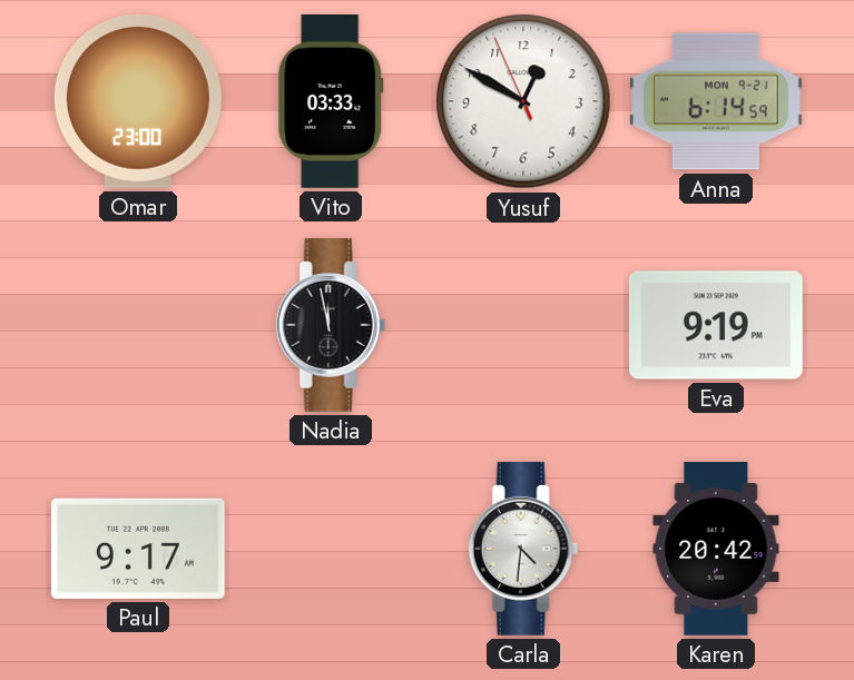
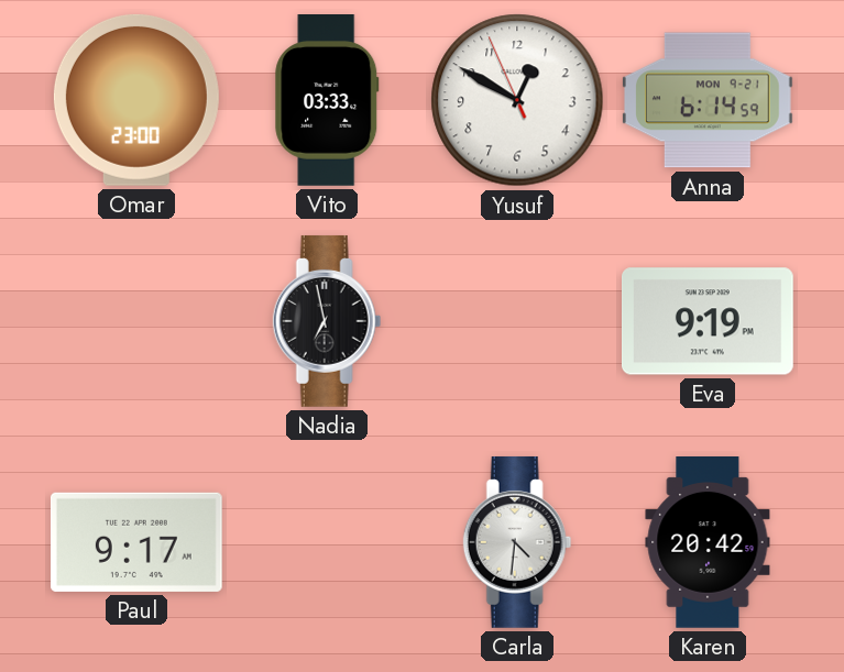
Nadia: 11:58 -> 6:58 (327, 321)
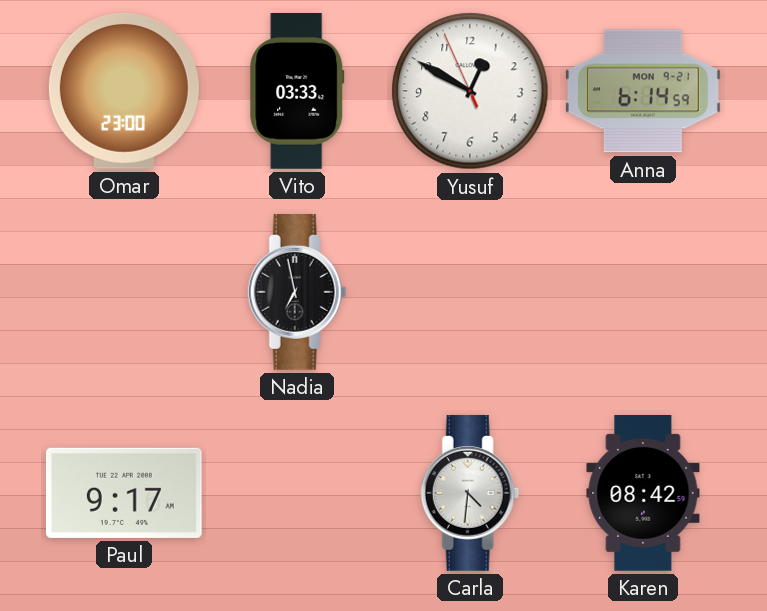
Eva: 9:19 -> none (708, 321)
Karen: 20:42 -> 08:42 (643, 494)
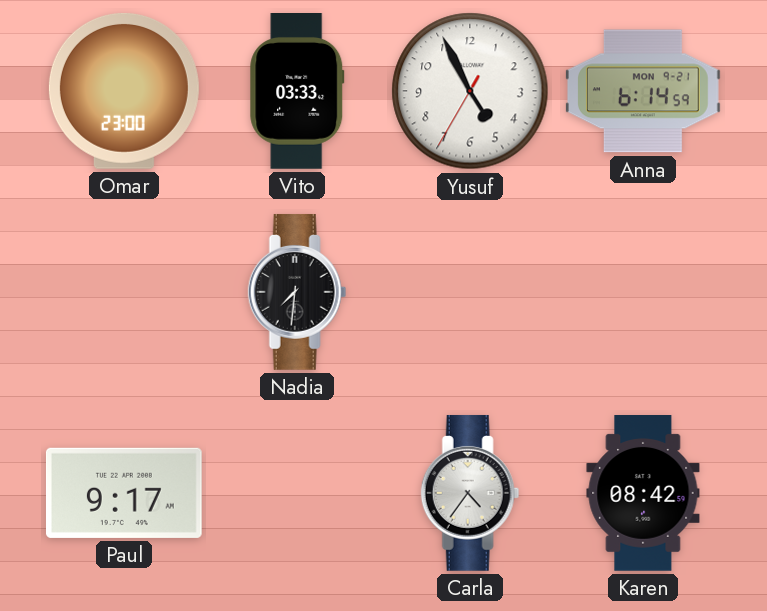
Yusuf: 12:49 -> 4:55 (470, 91)
Nadia: 6:58 -> 7:31 (297, 292)
Carla: 4:31 -> 4:36 (470, 493)
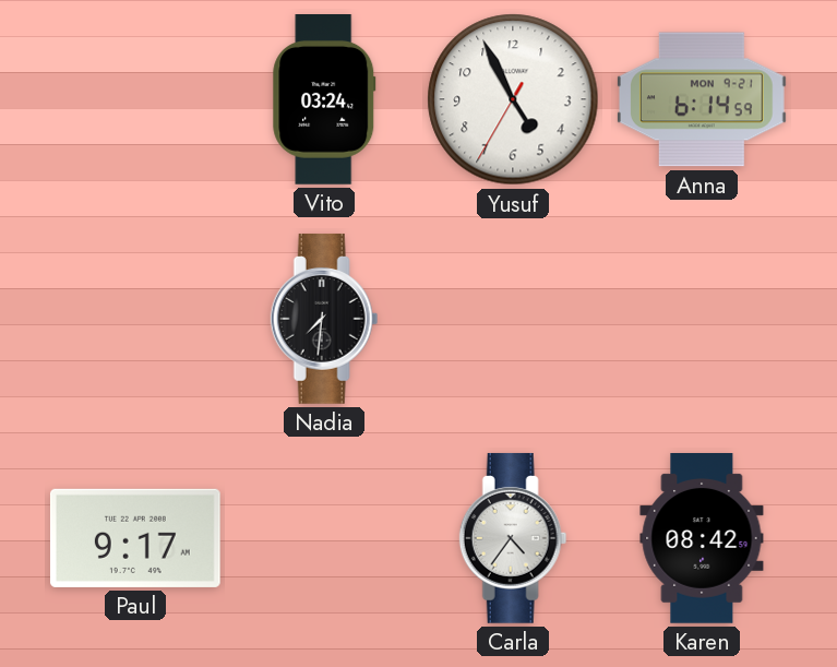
Omar: 23:00 -> none (124, 91)
Vito: 03:33 -> 03:24 (324, 100)
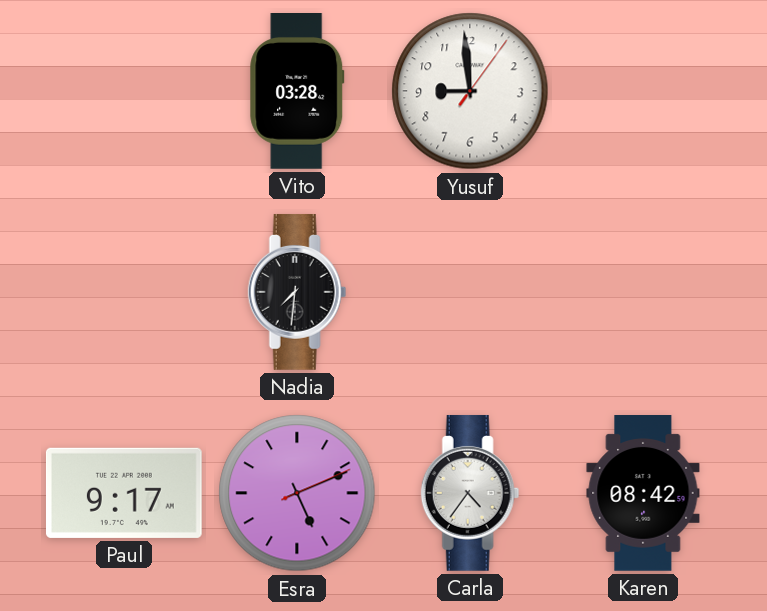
Vito: 03:24 -> 03:28 (297, 92)
Yusuf: 4:55 -> 8:59 (470, 91)
Anna: 6:14 -> none (702, 99)
Esra: none -> 5:11 (297, 493)
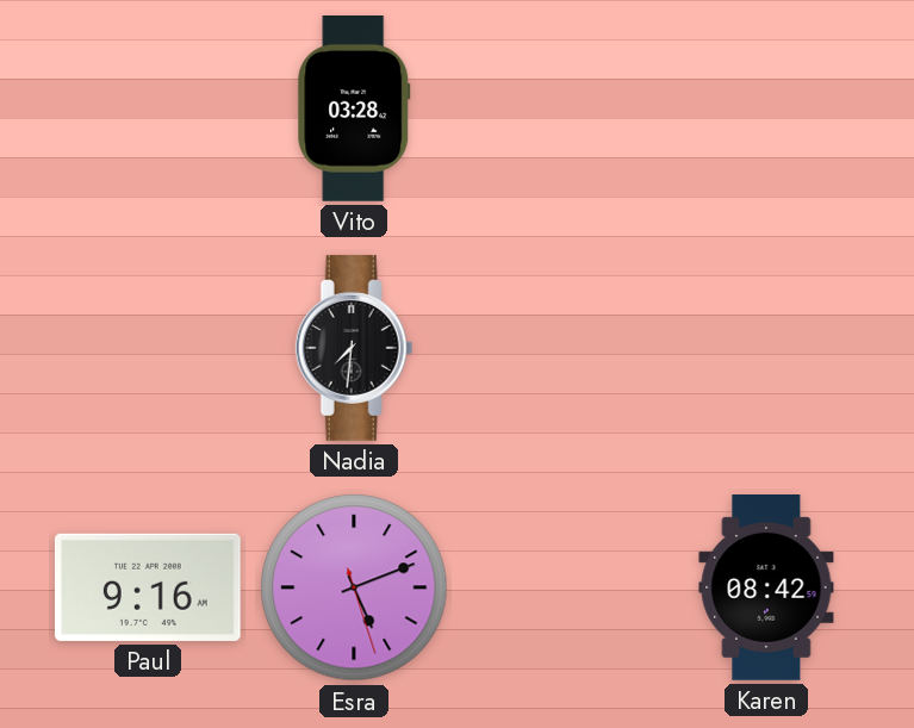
Yusuf: 8:59 -> none (470, 91)
Paul: 9:17 -> 9:16 (148, 587)
Esra: 5:11:11 -> 5:11:27 (354, 587)
Carla: 4:36 -> none (470, 493)
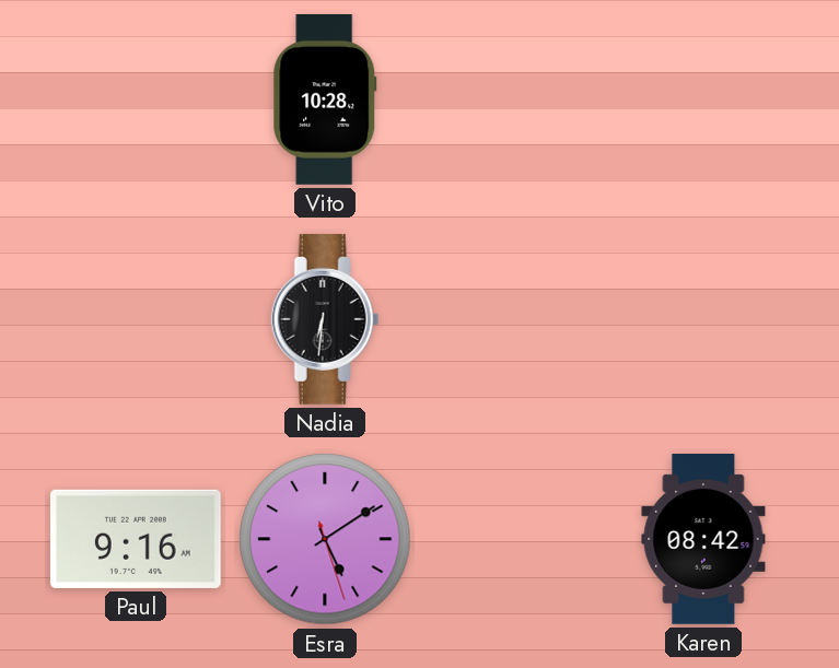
Vito: 03:28 -> 10:28 (325, 101)
Nadia: 7:31 -> 6:31 (325, 319)
Esra: 5:11 -> 5:09 (325, 539)
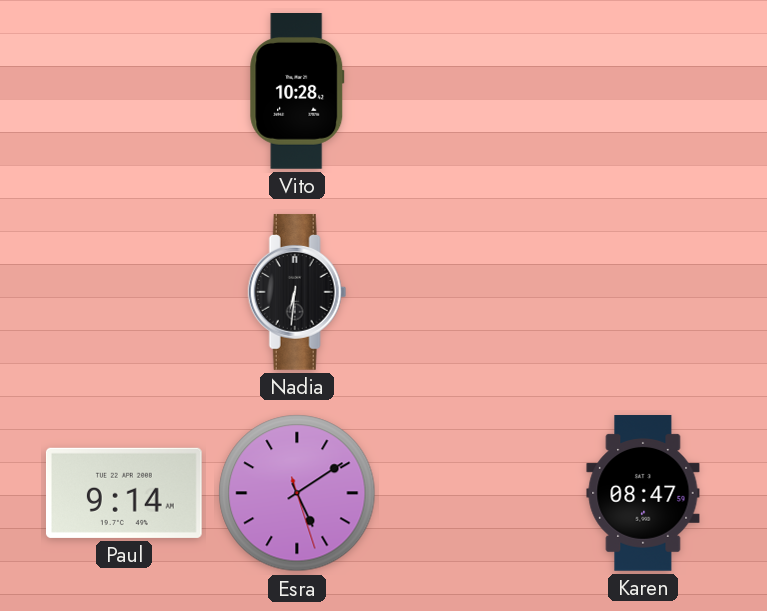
Paul: 9:16 -> 9:14 (124, 493)
Karen: 08:42 -> 08:47 (643, 494)
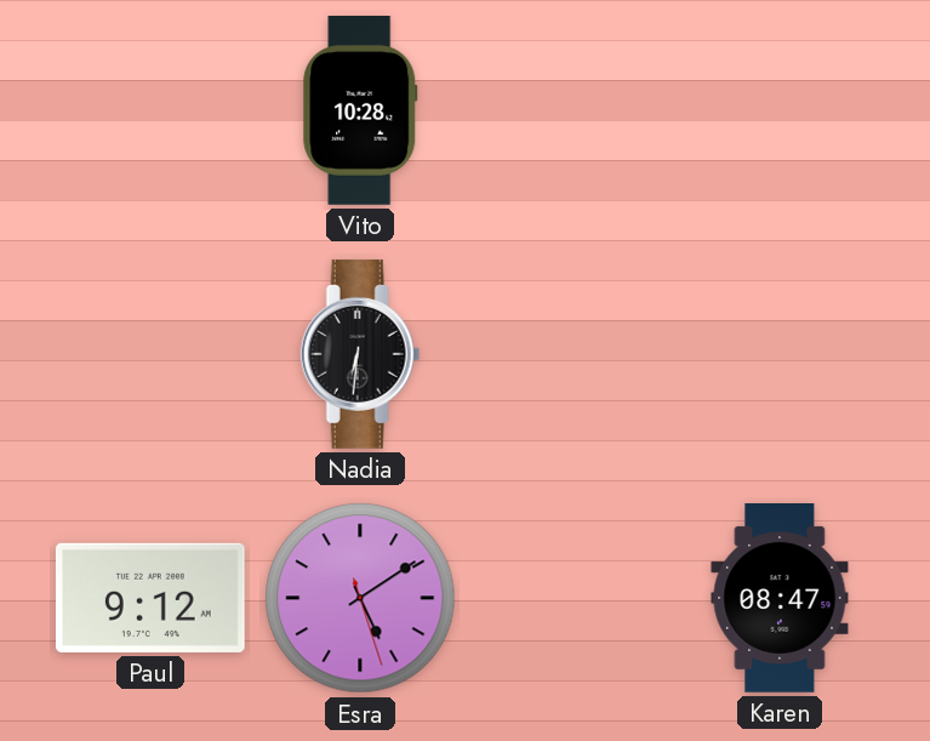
Paul: 9:14 -> 9:12 (150, 598)
